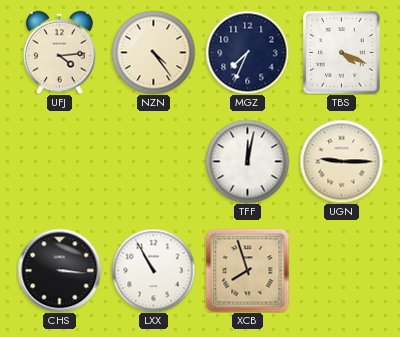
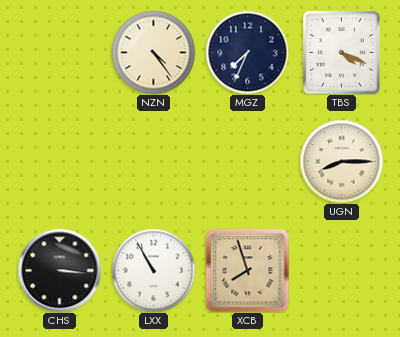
UFJ: 4:14 -> none (60, 52)
TFF: 12:02 -> none (247, 161)
UGN: 9:15 -> 8:15 (341, 161)
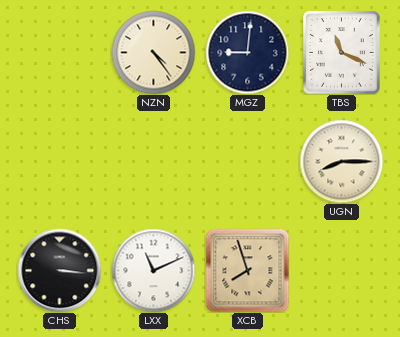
MGZ: 7:34 -> 9:01 (247, 52)
TBS: 4:19 -> 11:19 (342, 52)
LXX: 10:55 -> 11:11 (153, 270)
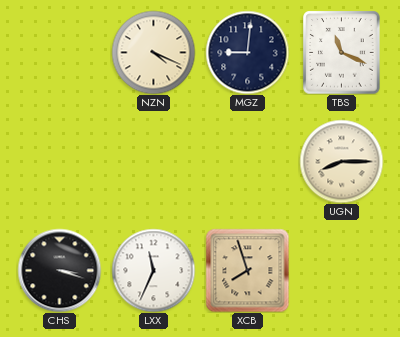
NZN: 4:24 -> 4:19 (153, 52)
CHS: 3:16 -> 3:18 (59, 270)
LXX: 11:11 -> 11:34 (153, 270)
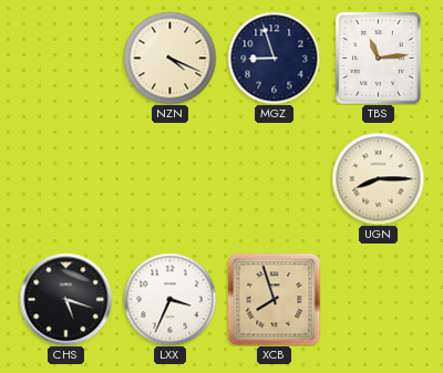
MGZ: 9:01 -> 8:57 (274, 58)
TBS: 11:19 -> 11:14 (379, 58)
CHS: 3:18 -> 5:18 (65, 299)
LXX: 11:34 -> 3:34 (169, 299)
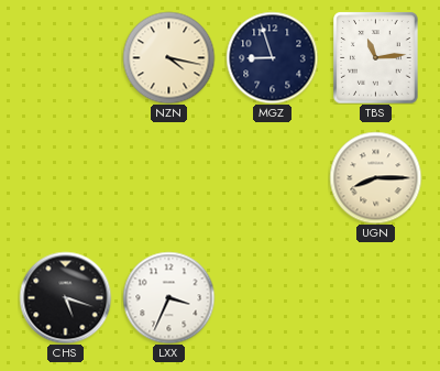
NZN: 4:19 -> 4:17 (168, 57)
XCB: 7:57 -> none (274, 299)
